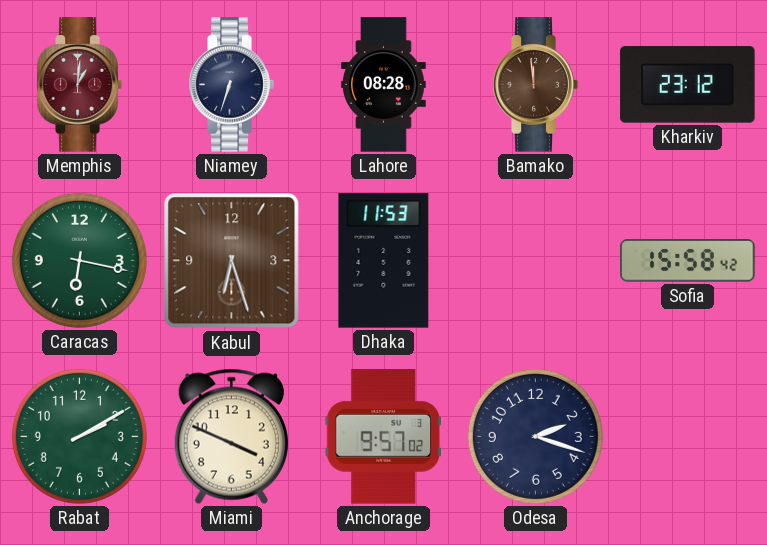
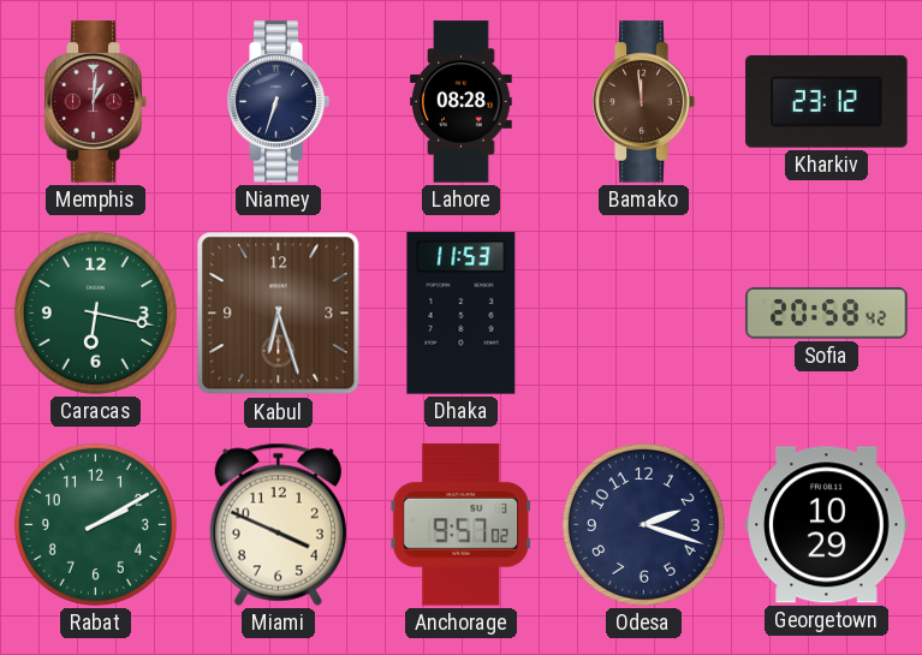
Sofia: 15:58 -> 20:58 (827, 314)
Georgetown: none -> 10:29 (827, 525)
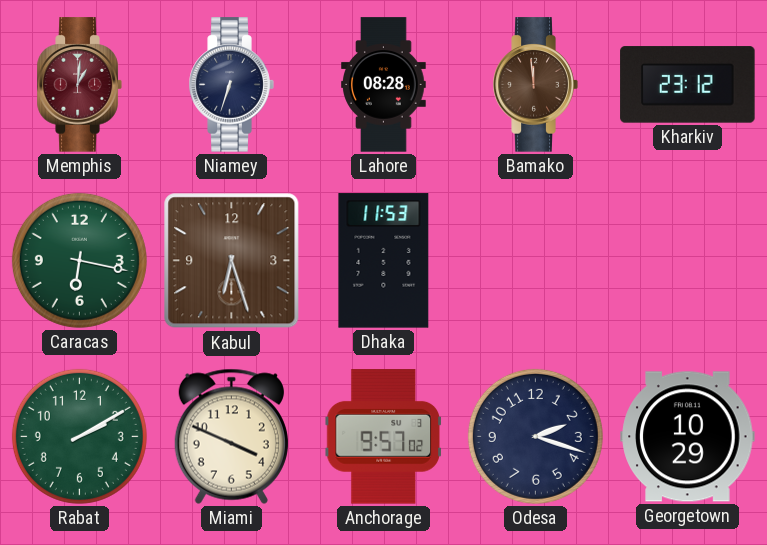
Sofia: 20:58 -> none (827, 314)
